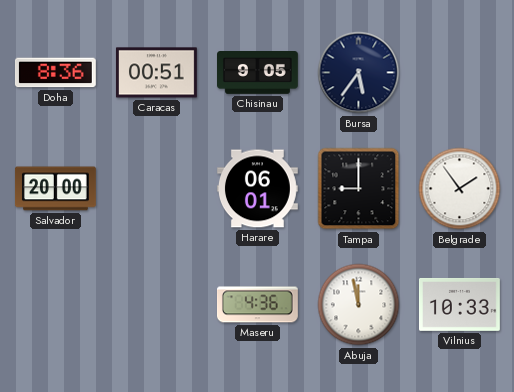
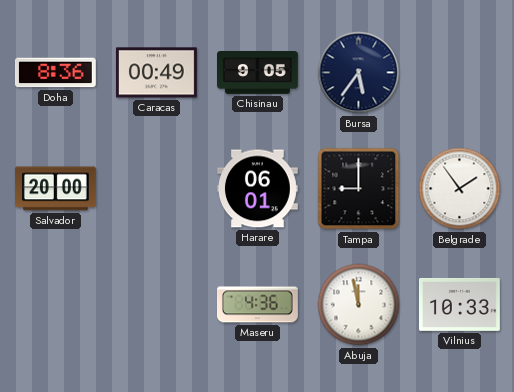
Caracas: 00:51 -> 00:49 (156, 73)
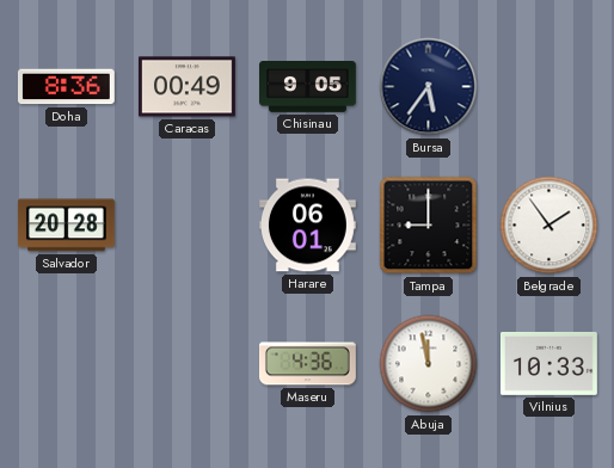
Salvador: 20:00 -> 20:28 (66, 226)
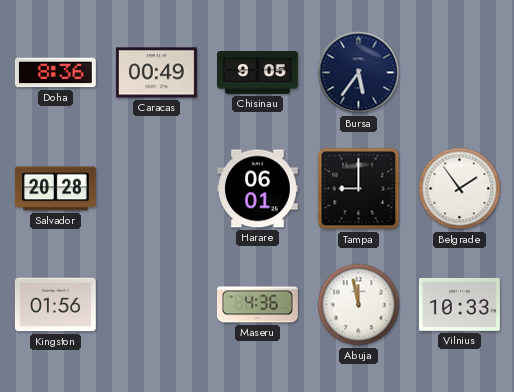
Kingston: none -> 01:56 (55, 305)
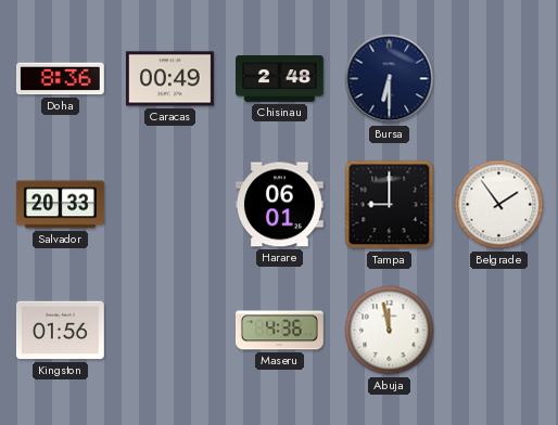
Chisinau: 9:05 -> 2:48 (280, 79)
Bursa: 5:36 -> 6:30 (390, 79)
Salvador: 20:28 -> 20:33 (60, 205)
Vilnius: 10:33 -> none (460, 304)
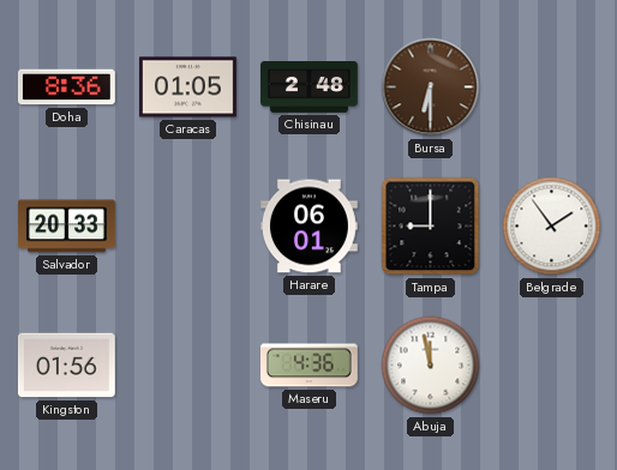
Caracas: 00:49 -> 01:05 (187, 88)
Bursa dial: navy -> brown (431, 88)
